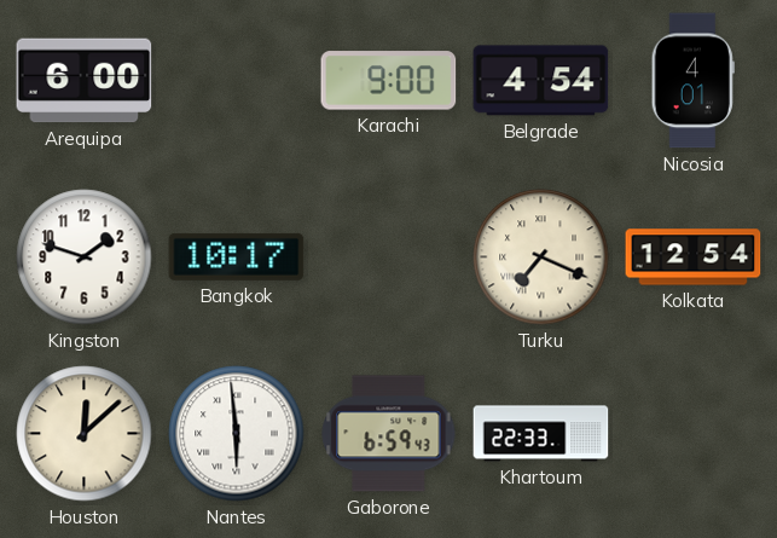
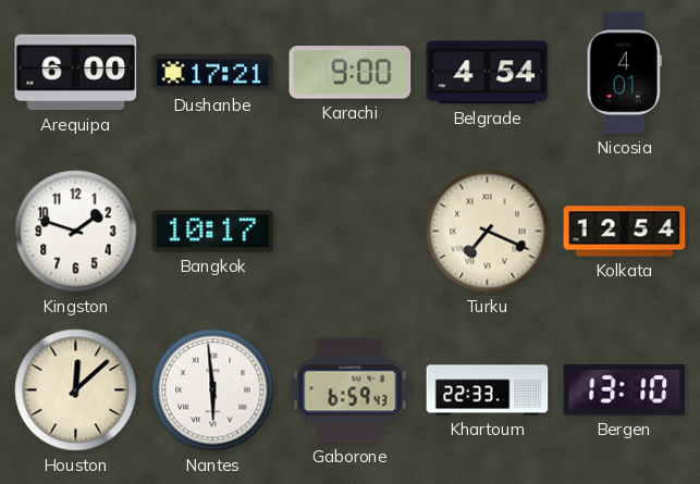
Dushanbe: none -> 17:21 (213, 73)
Bergen: none -> 13:10 (625, 390)
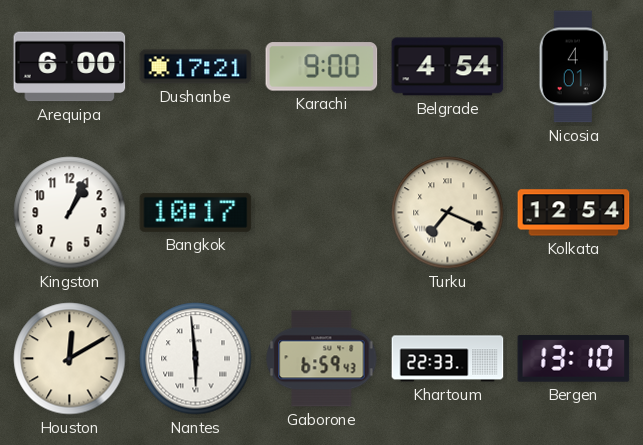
Kingston: 1:48 -> 1:04 (70, 213)
Houston: 12:08 -> 12:10 (70, 359)
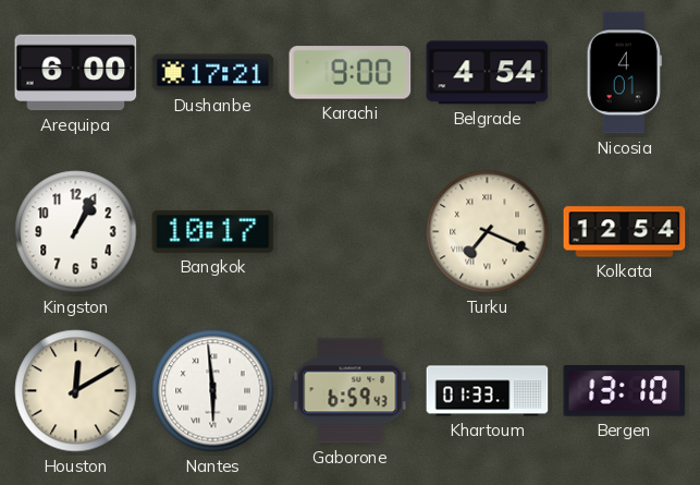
Khartoum: 22:33 -> 01:33 (488, 391)
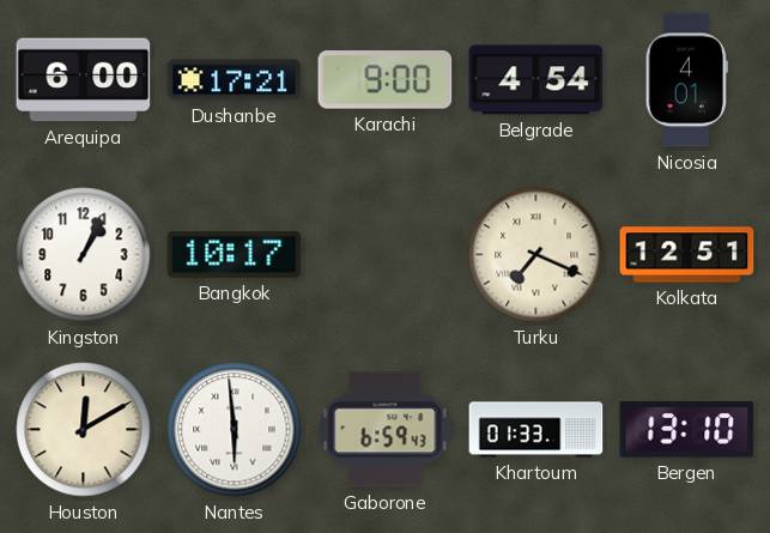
Kolkata: 12:54 -> 12:51 (687, 255)
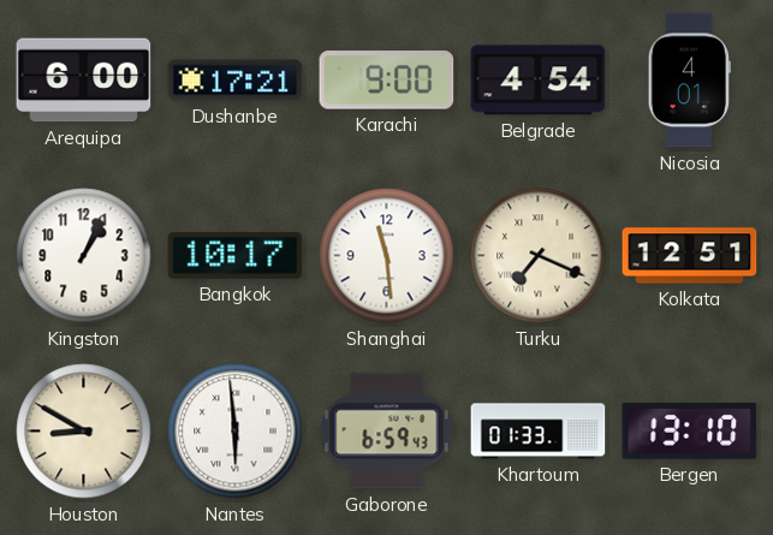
Shanghai: none -> 11:29 (387, 256)
Houston: 12:10 -> 8:50 (84, 432)
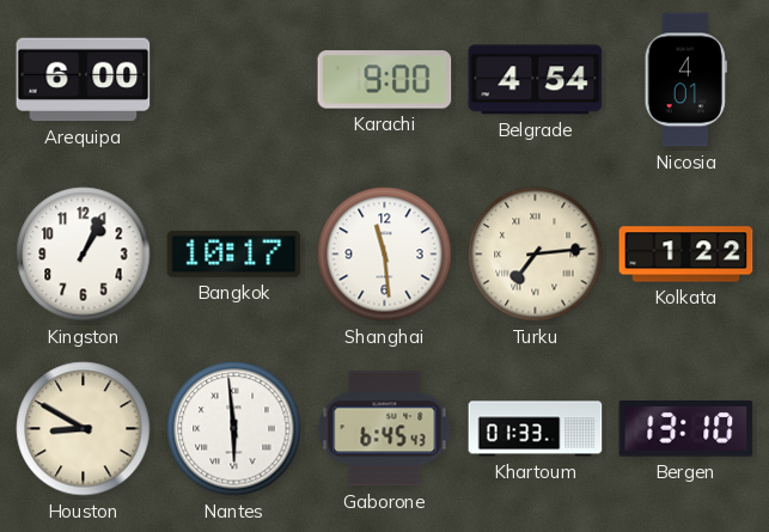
Dushanbe: 17:21 -> none (236, 81)
Turku: 7:19 -> 7:14 (536, 255)
Kolkata: 12:51 -> 1:22 (686, 255)
Gaborone: 6:59 -> 6:45 (385, 429)
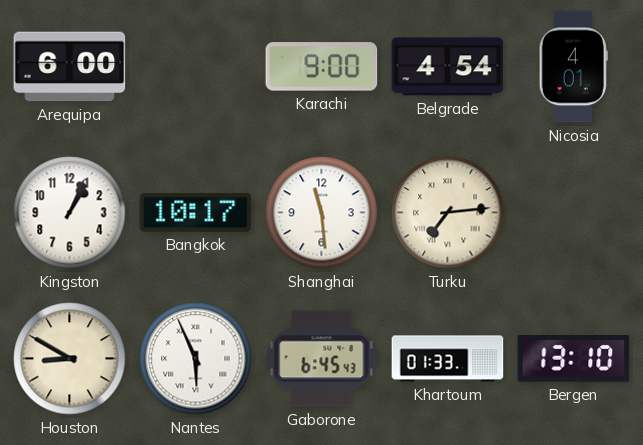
Kolkata: 1:22 -> none (686, 255)
Nantes: 5:59 -> 5:56 (196, 359)
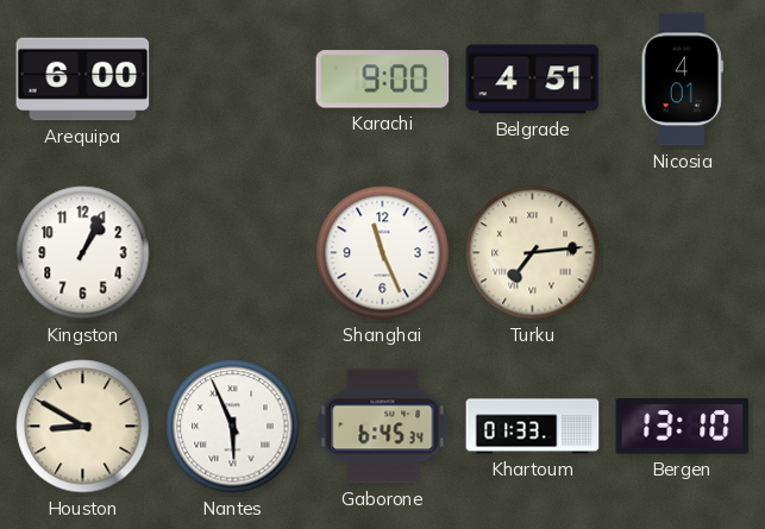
Belgrade: 4:54 -> 4:51 (533, 80)
Bangkok: 10:17 -> none (196, 212)
Shanghai: 11:29 -> 11:26 (383, 253)
Gaborone: 6:45:43 -> 6:45:34 (383, 427)
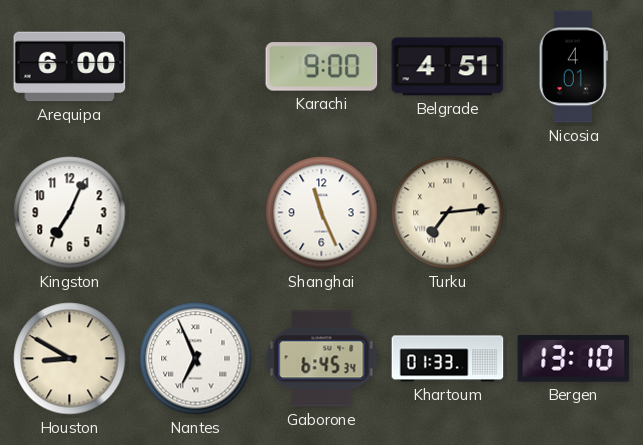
Kingston: 1:04 -> 7:04 (70, 213)
Nantes: 5:56 -> 6:56 (196, 359)
